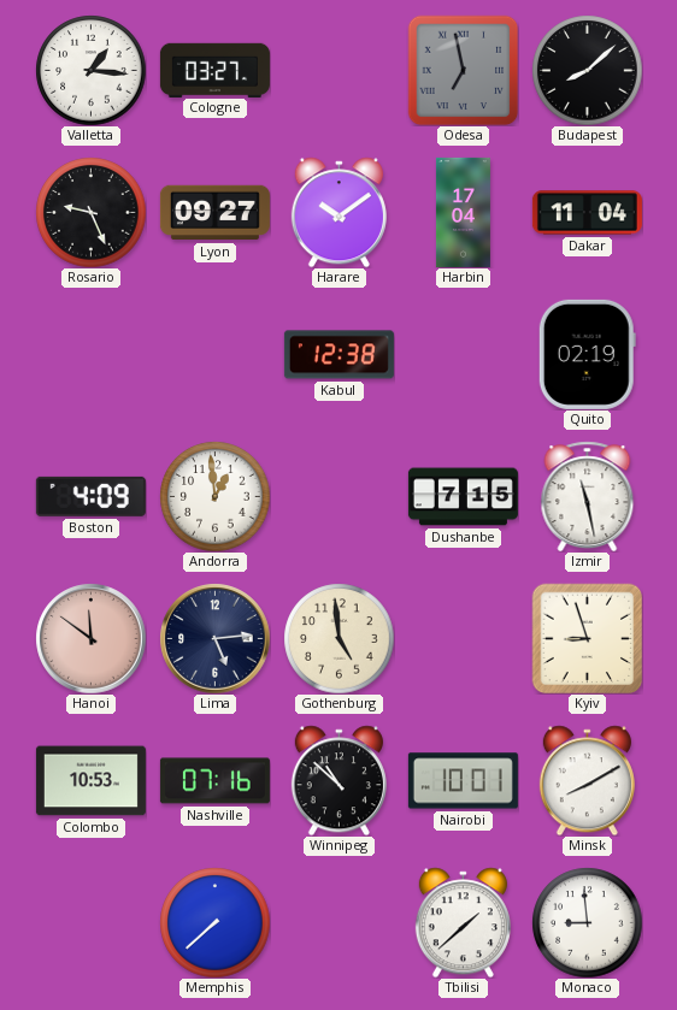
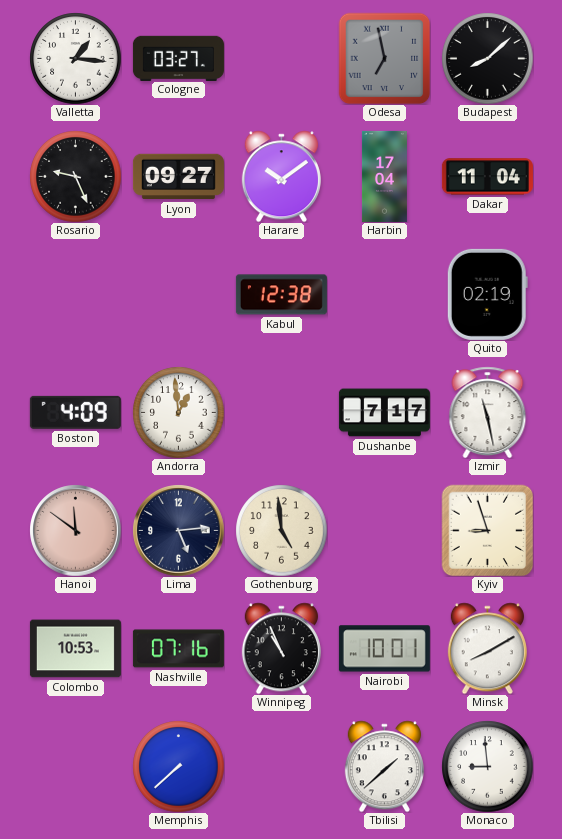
Dushanbe: 7:15 -> 7:17 (384, 413)
Winnipeg: 10:52 -> 10:56 (281, 648)
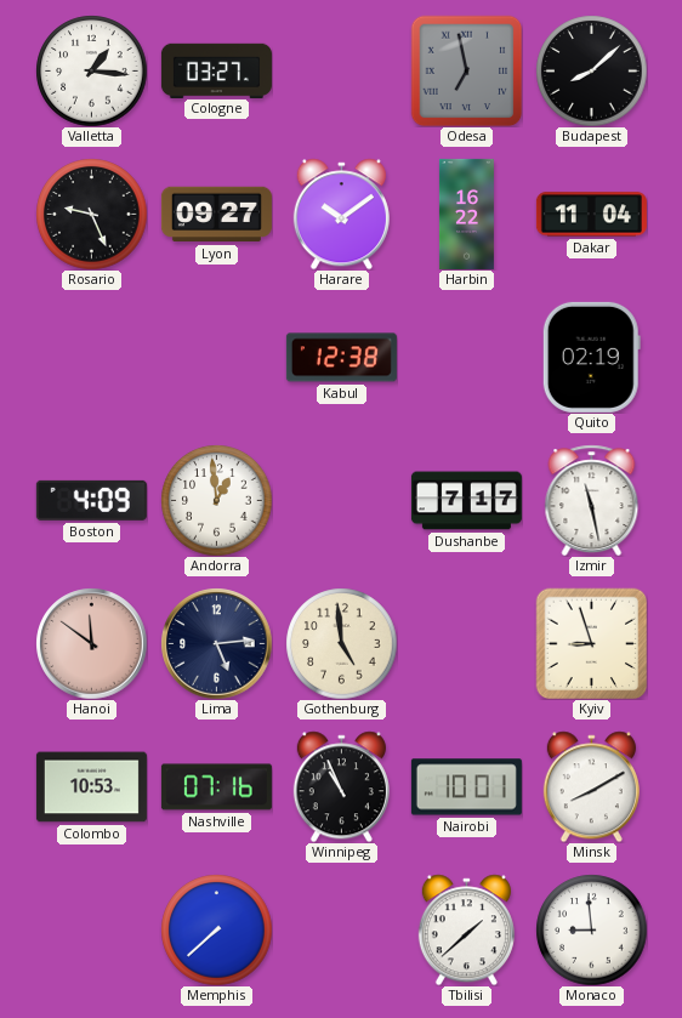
Harbin: 17:04 -> 16:22 (466, 214)
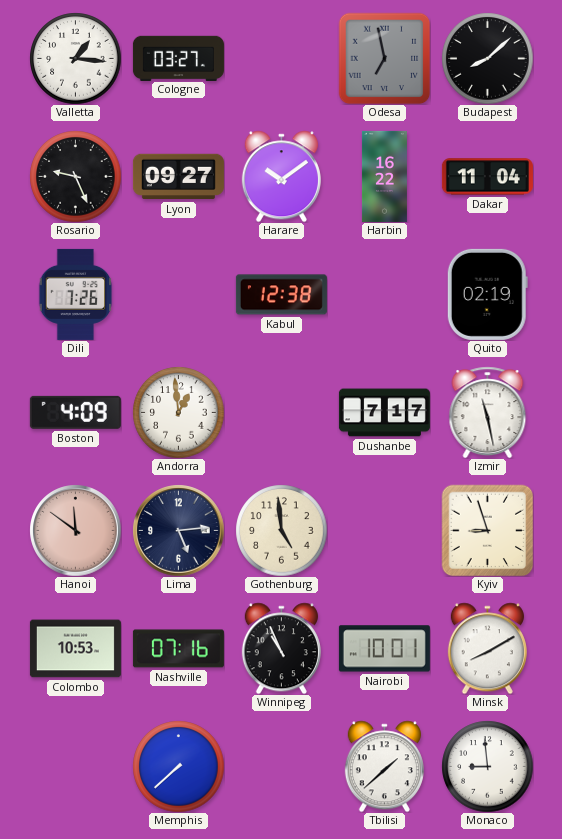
Dili: none -> 7:26 (76, 294)
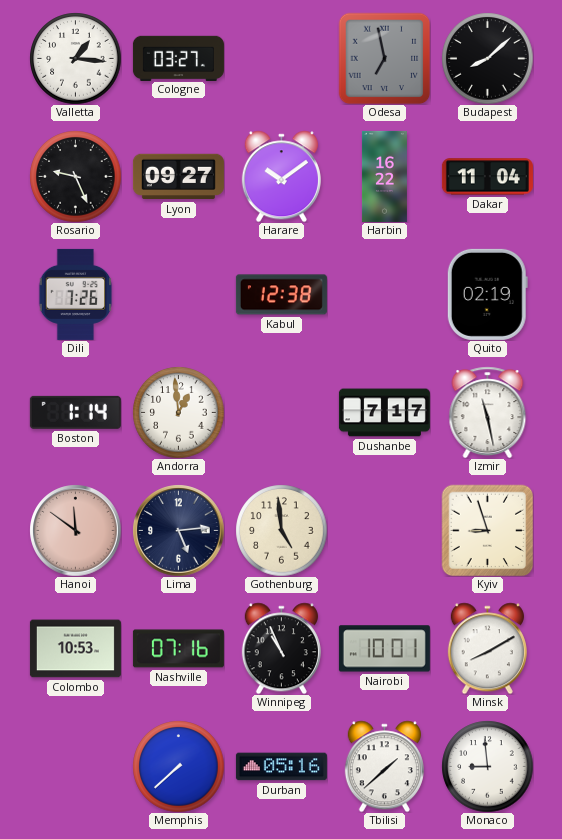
Boston: 4:09 -> 1:14 (75, 412)
Durban: none -> 05:16 (281, 767)
